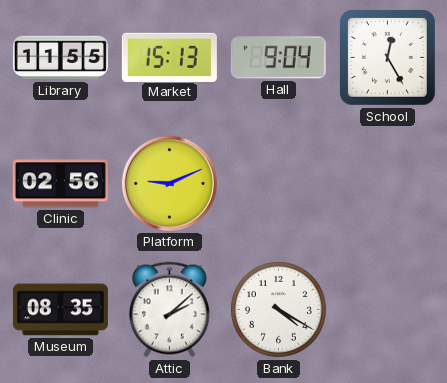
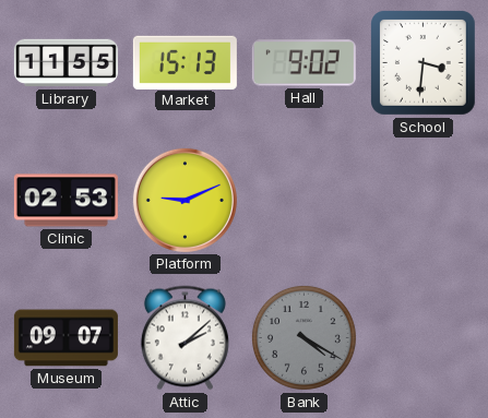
Hall: 9:04 -> 9:02 (303, 63)
School: 12:25 -> 3:31 (424, 63)
Clinic: 02:56 -> 02:53 (66, 201)
Museum: 08:35 -> 09:07 (66, 338)
Bank dial: white -> grey (303, 337)
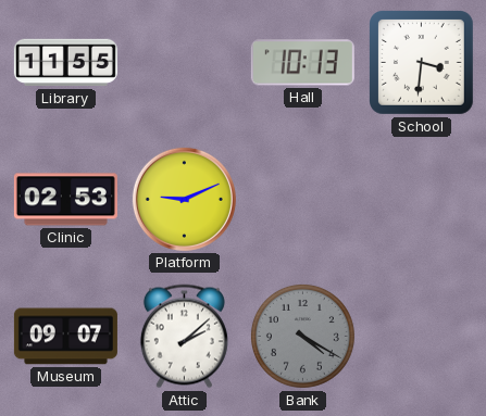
Market: 15:13 -> none (185, 62)
Hall: 9:02 -> 10:13 (302, 63)
